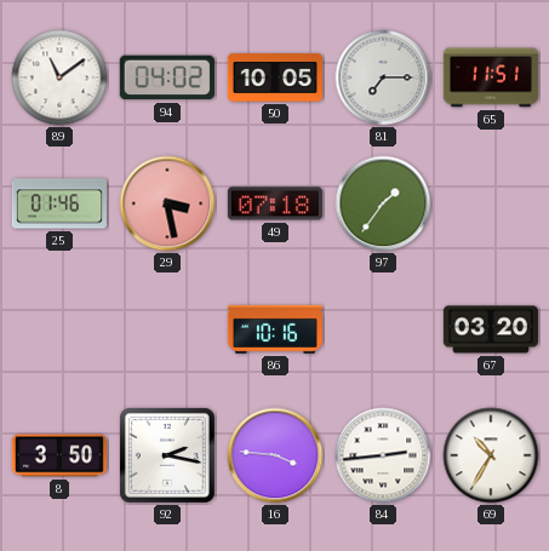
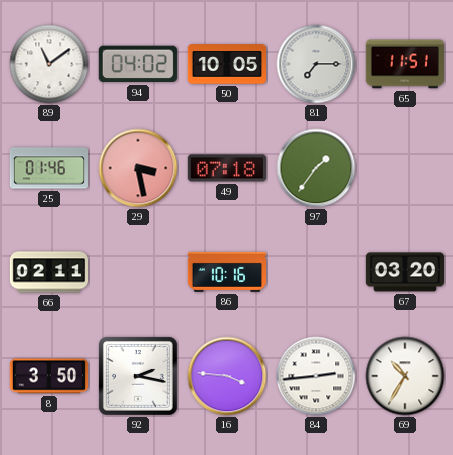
66: none -> 02:11 (48, 272)
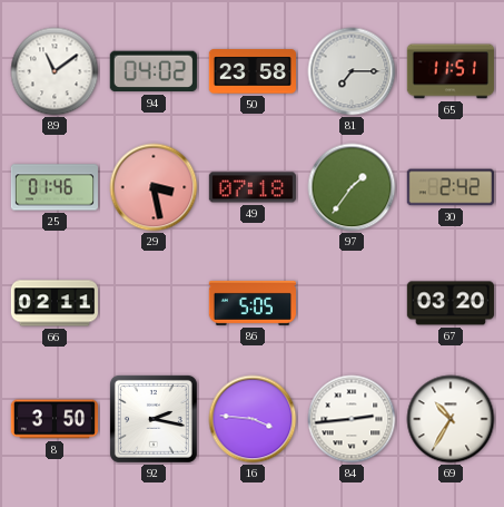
50: 10:05 -> 23:58 (251, 71)
30: none -> 2:42 (451, 187)
86: 10:16 -> 5:05 (253, 303)
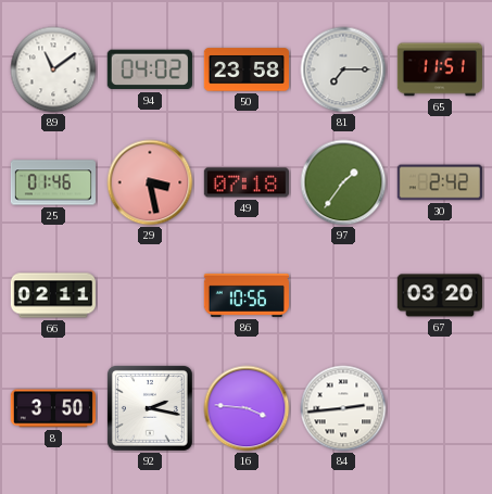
86: 5:05 -> 10:56 (247, 295)
69: 10:35 -> none (451, 419)
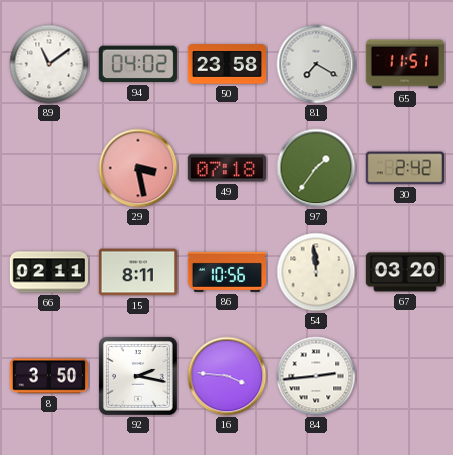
81: 7:15 -> 7:20 (316, 64)
25: 01:46 -> none (52, 182)
15: none -> 8:11 (138, 272)
54: none -> 11:59 (316, 272)
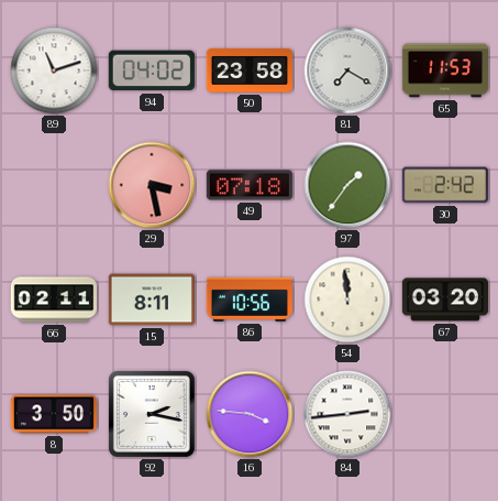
89: 11:09 -> 11:12 (54, 70)
65: 11:51 -> 11:53 (445, 70)
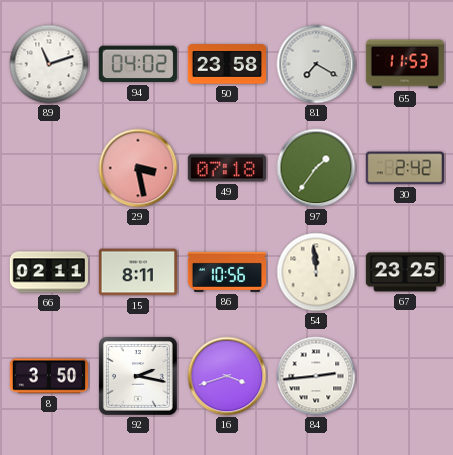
67: 03:20 -> 23:25 (405, 272)
16: 3:46 -> 3:42 (227, 376)
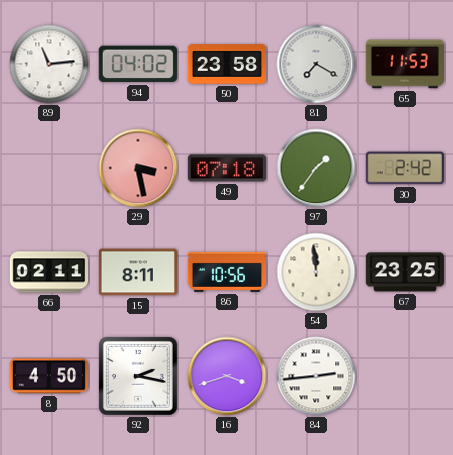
89: 11:12 -> 11:14 (49, 64)
8: 3:50 -> 4:50 (48, 376)
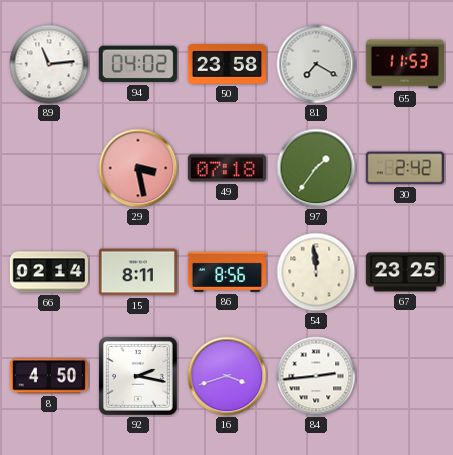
66: 02:11 -> 02:14 (48, 272)
86: 10:56 -> 8:56 (227, 272)
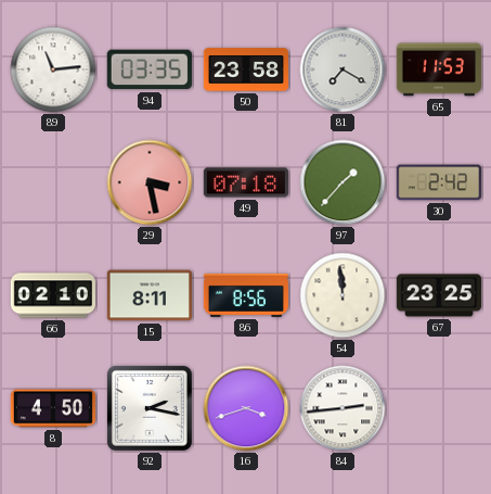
94: 04:02 -> 03:35 (150, 69)
97: 1:36 -> 1:37 (343, 182)
66: 02:14 -> 02:10 (52, 295)
